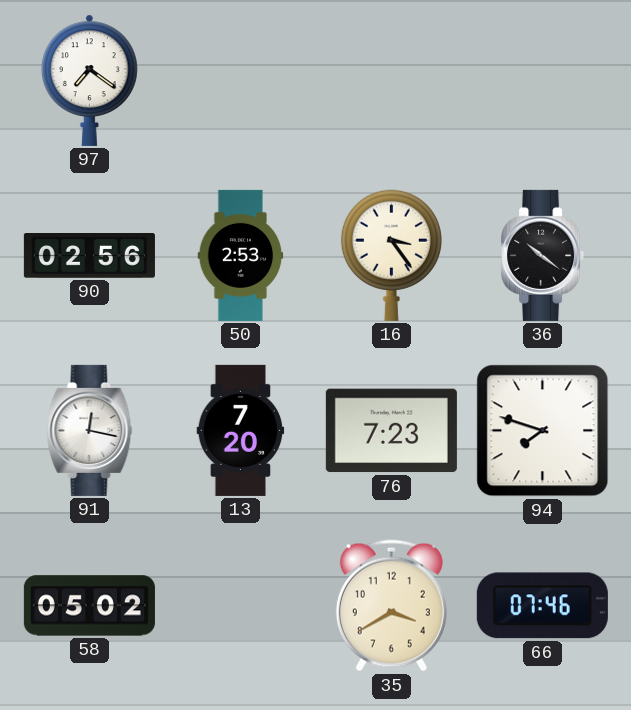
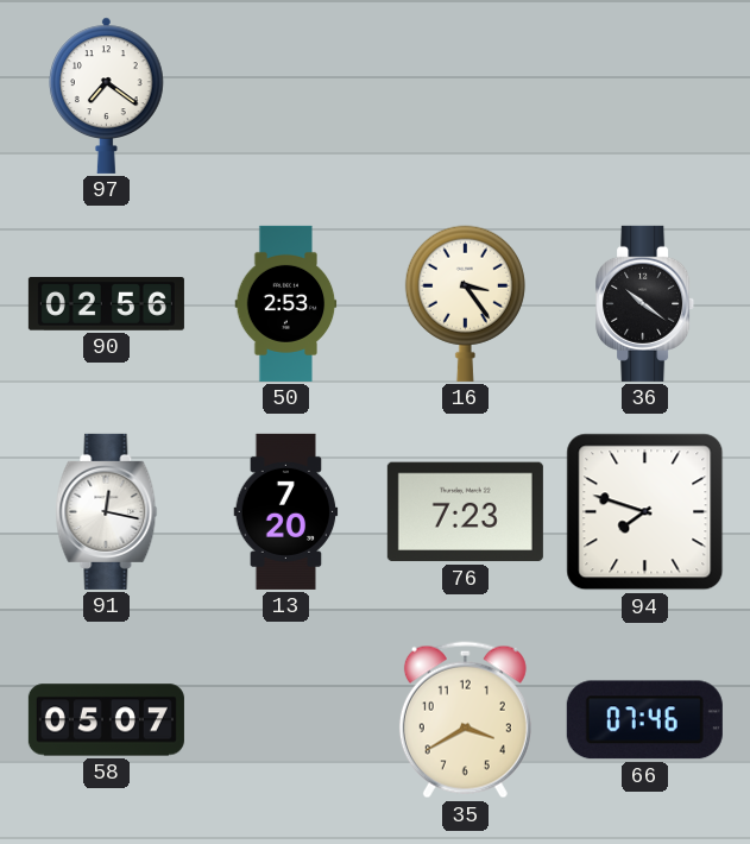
58: 05:02 -> 05:07 (106, 720)
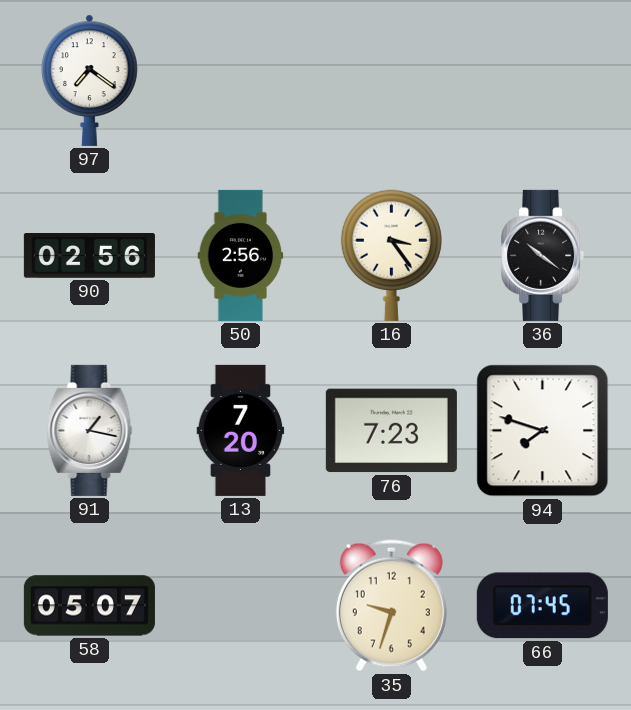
50: 2:53 -> 2:56 (241, 255)
91: 12:17 -> 1:17 (90, 430)
35: 3:40 -> 9:33 (391, 606)
66: 07:46 -> 07:45 (542, 606)
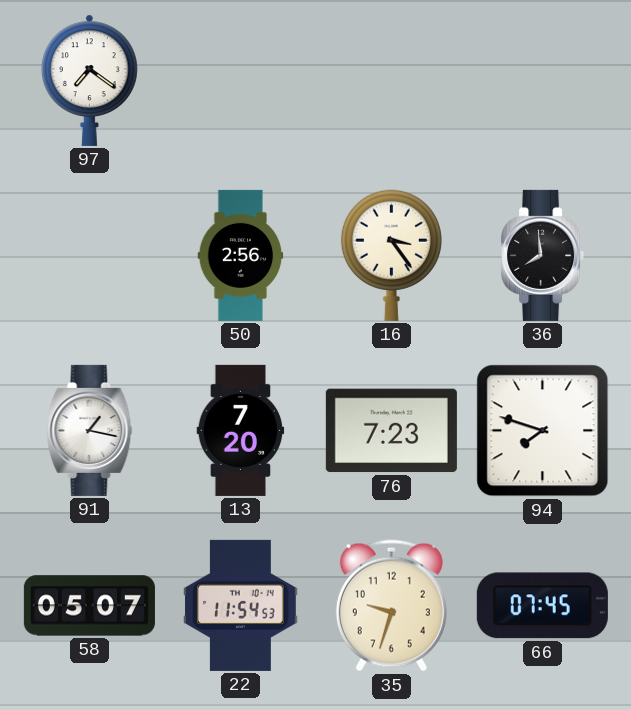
90: 02:56 -> none (89, 256)
36: 10:21 -> 7:59 (543, 255)
22: none -> 11:54 (241, 605)
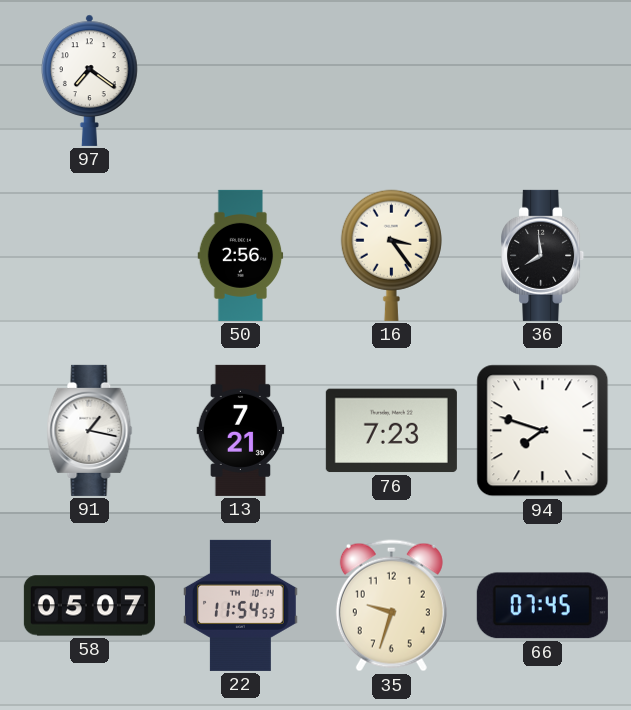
13: 7:20 -> 7:21 (241, 430)
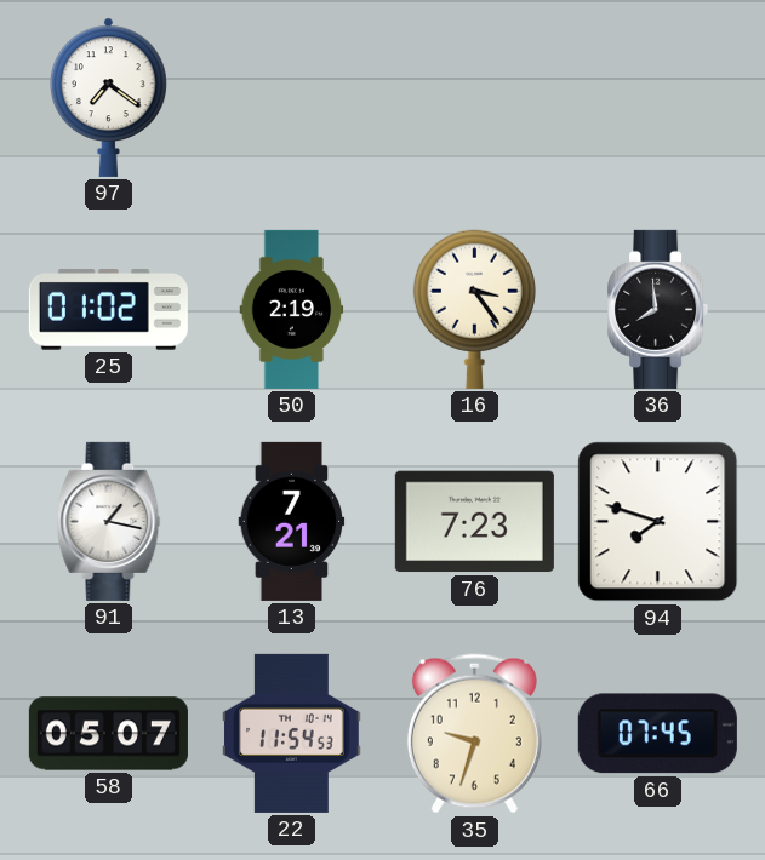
25: none -> 01:02 (108, 310)
50: 2:56 -> 2:19 (292, 309)
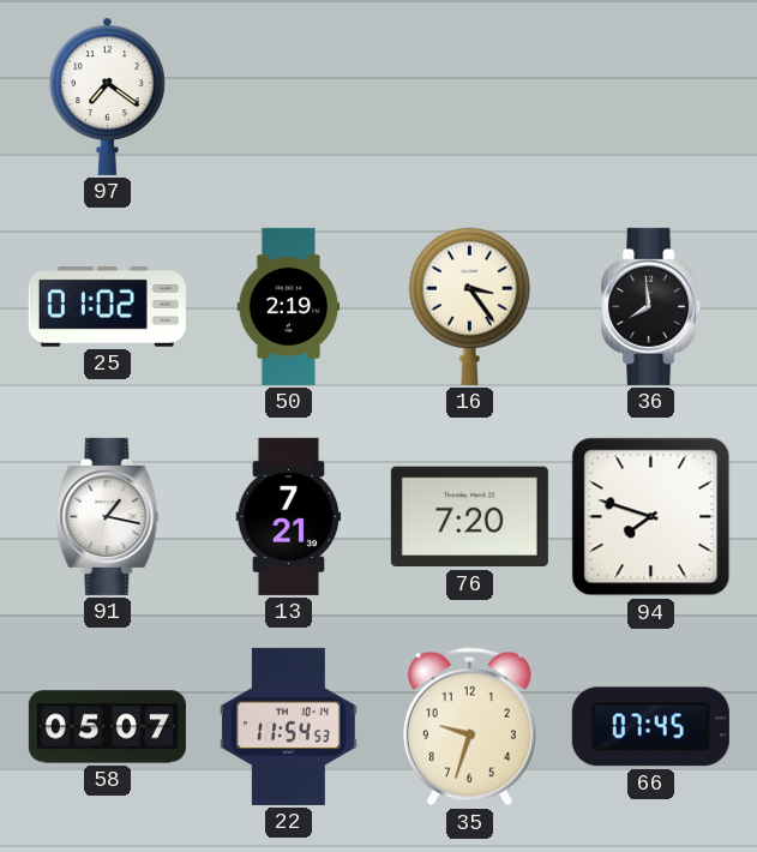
76: 7:23 -> 7:20 (469, 517)
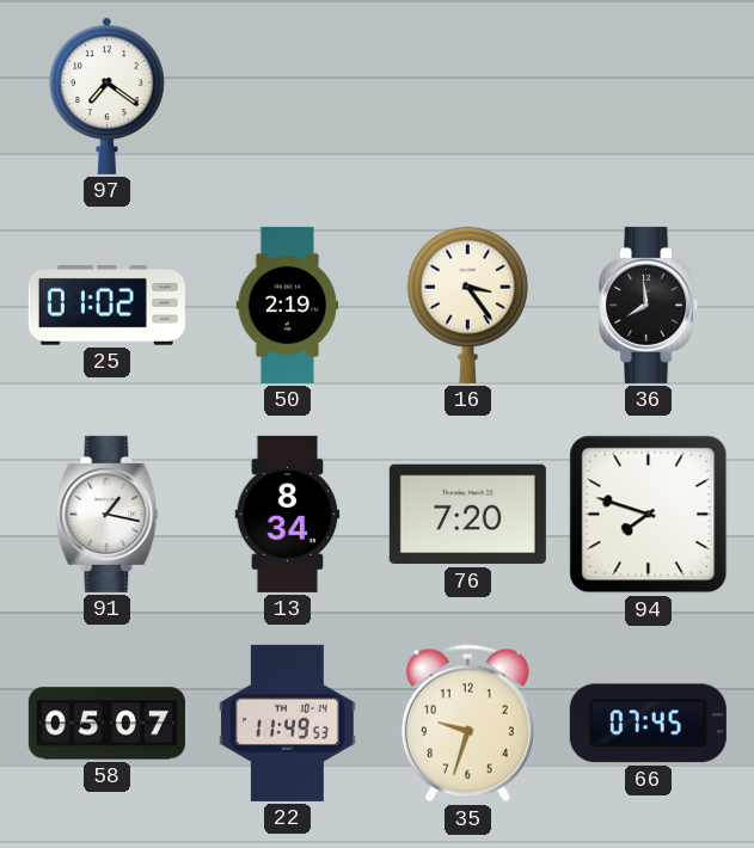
13: 7:21 -> 8:34 (288, 514)
22: 11:54 -> 11:49 (288, 723)
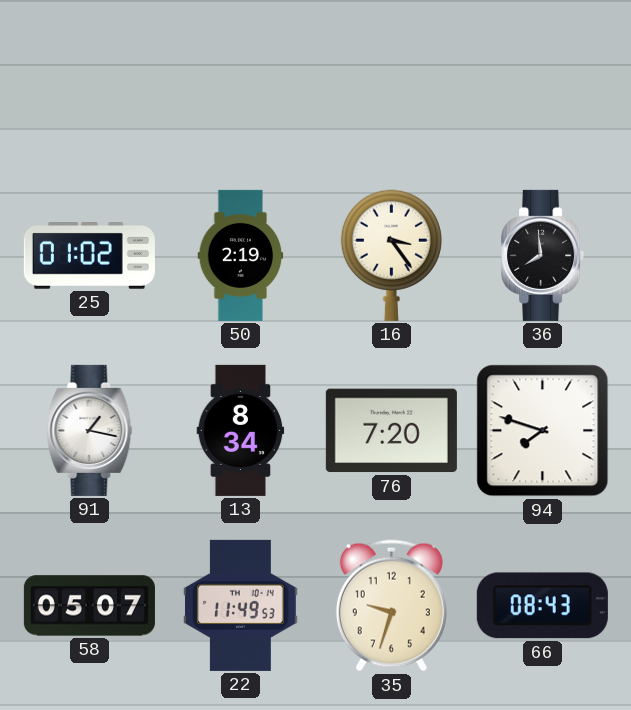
97: 7:21 -> none (108, 96)
66: 07:45 -> 08:43 (542, 606)
